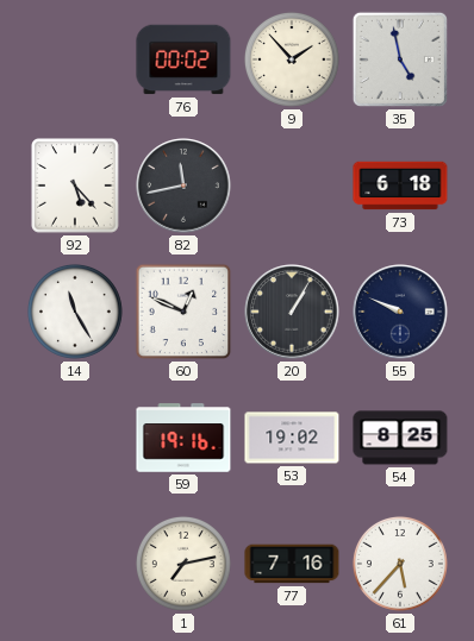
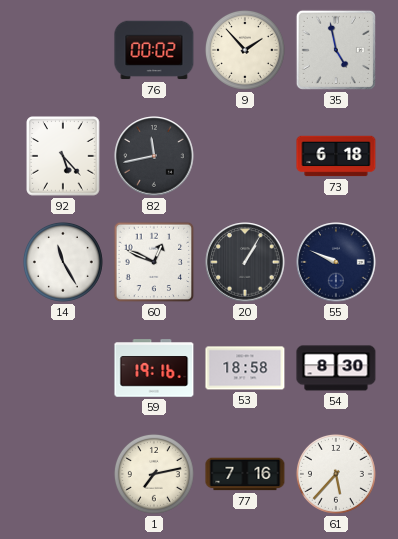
53: 19:02 -> 18:58 (245, 368)
54: 8:25 -> 8:30 (336, 368)
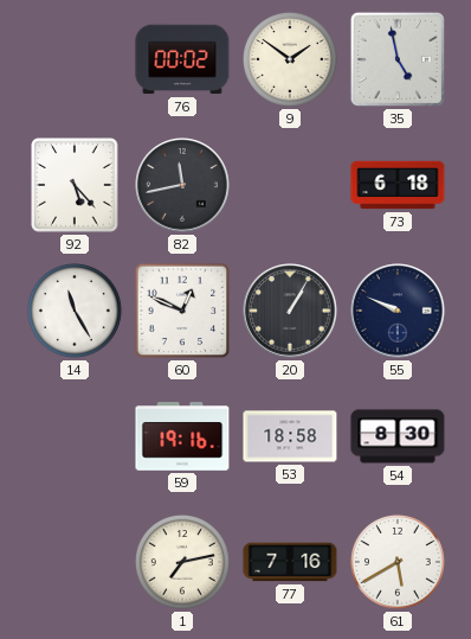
9: 1:53 -> 1:51 (290, 59)
61: 5:37 -> 5:40 (398, 562)
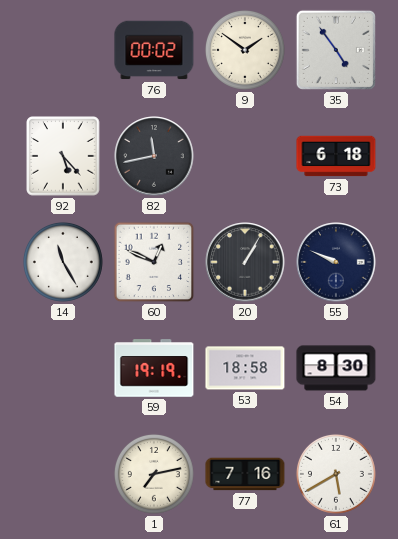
35: 4:58 -> 4:54 (336, 50)
59: 19:16 -> 19:19 (154, 368)
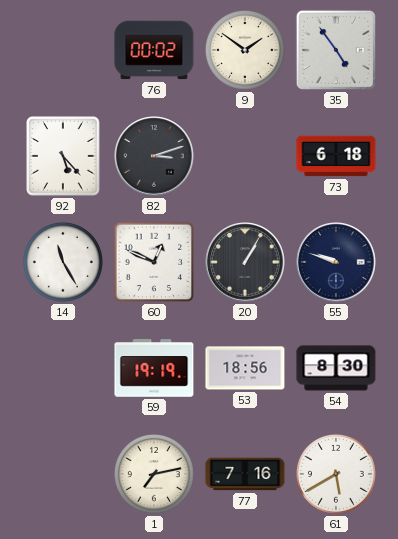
82: 11:43 -> 3:12 (154, 156)
55: 9:49 -> 9:48 (336, 262)
53: 18:58 -> 18:56 (245, 368)
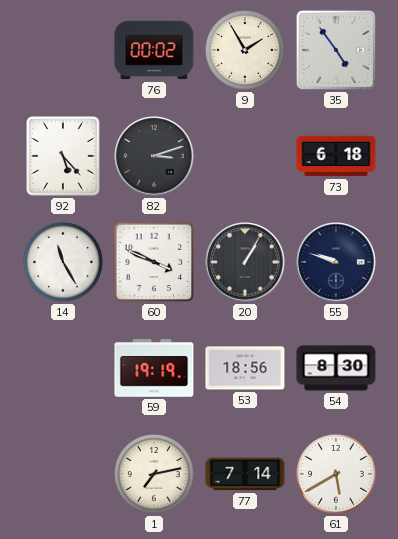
9: 1:51 -> 1:55 (245, 50)
60: 12:49 -> 3:49 (154, 262)
77: 7:16 -> 7:14 (245, 474)
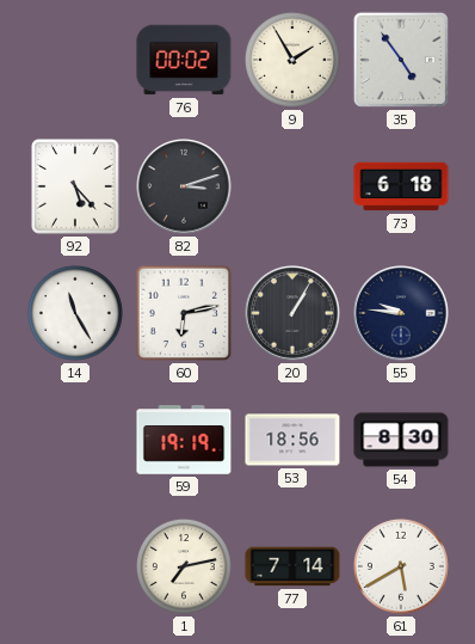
60: 3:49 -> 6:13 (184, 313)
55: 9:48 -> 9:46 (401, 313)
